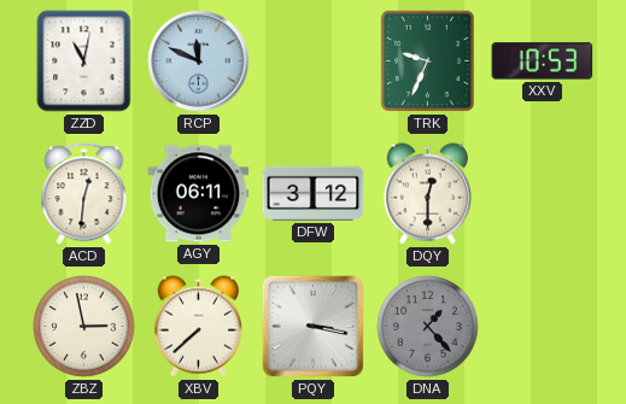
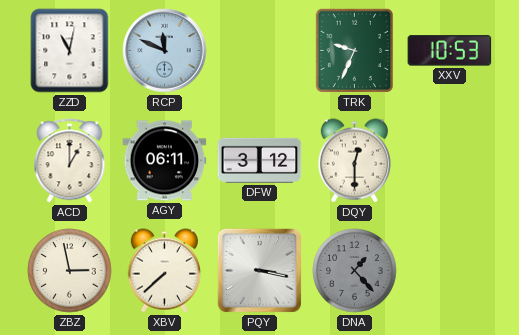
ACD: 12:31 -> 1:00 (70, 161)
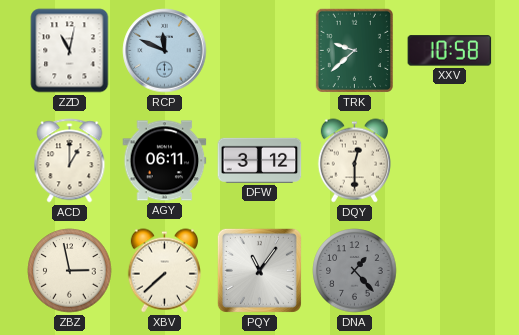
TRK: 9:34 -> 9:38 (354, 50)
XXV: 10:53 -> 10:58 (450, 51)
PQY: 3:17 -> 11:06 (259, 270)
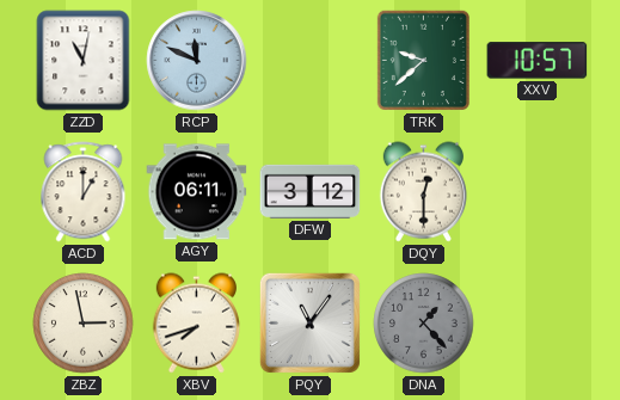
XXV: 10:58 -> 10:57 (538, 61)
XBV: 7:38 -> 7:42 (196, 324)
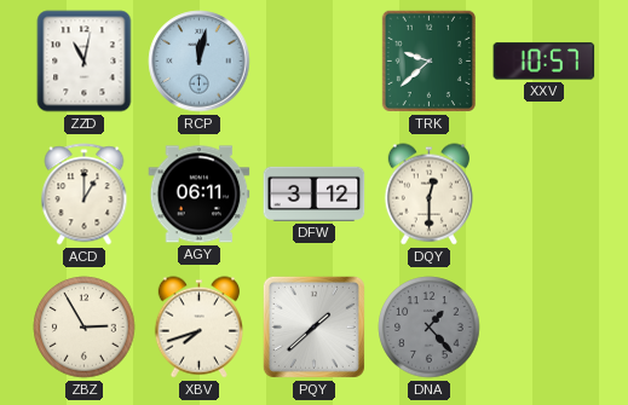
RCP: 11:49 -> 12:02 (200, 62)
ZBZ: 2:58 -> 2:55 (85, 328)
PQY: 11:06 -> 1:38 (313, 326)
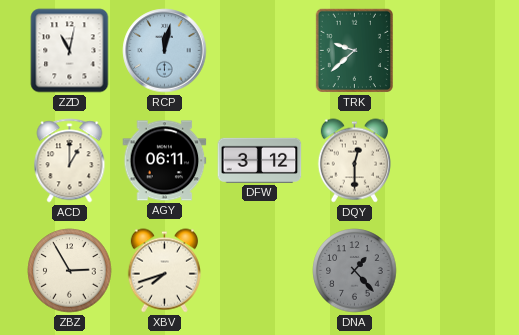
XXV: 10:57 -> none (545, 62)
PQY: 1:38 -> none (313, 326)
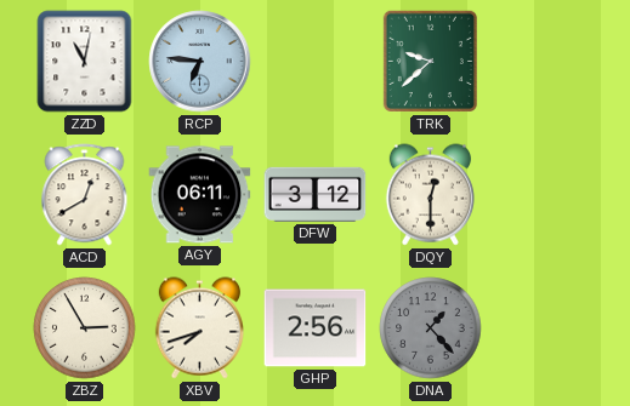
RCP: 12:02 -> 6:46 (200, 62)
ACD: 1:00 -> 12:40 (85, 195)
GHP: none -> 2:56 (316, 328)
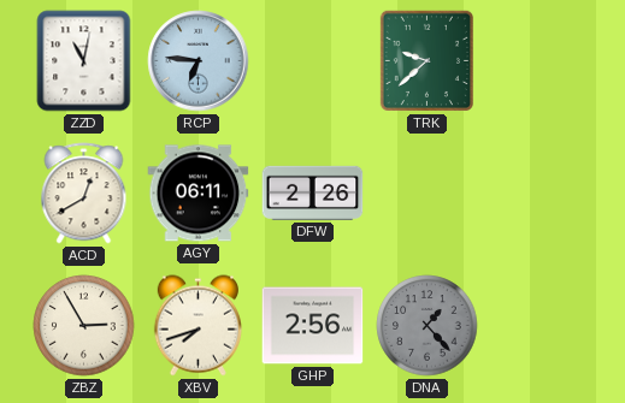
DFW: 3:12 -> 2:26 (313, 192)
DQY: 12:30 -> none (430, 195)
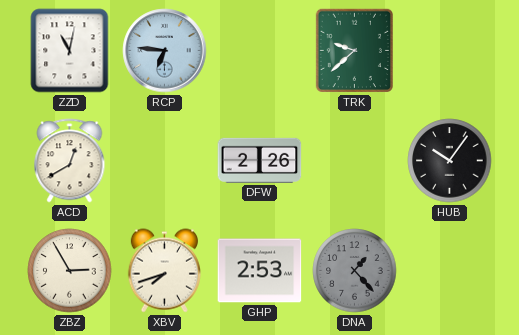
AGY: 06:11 -> none (199, 194)
HUB: none -> 10:06 (450, 161)
GHP: 2:56 -> 2:53 (260, 271)
